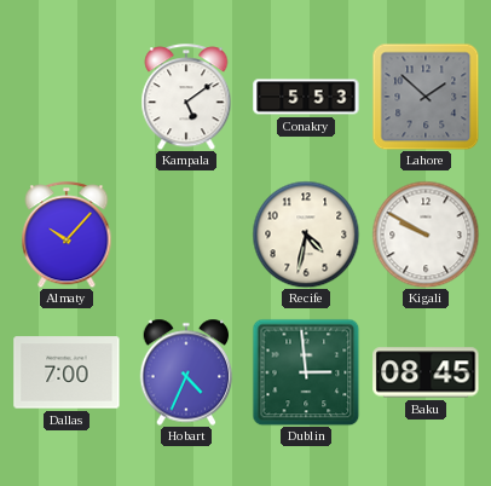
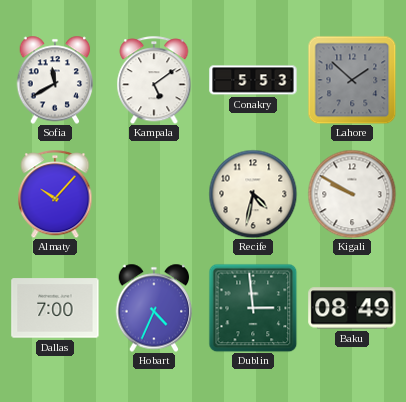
Sofia: none -> 11:40 (55, 80)
Baku: 08:45 -> 08:49 (352, 308)
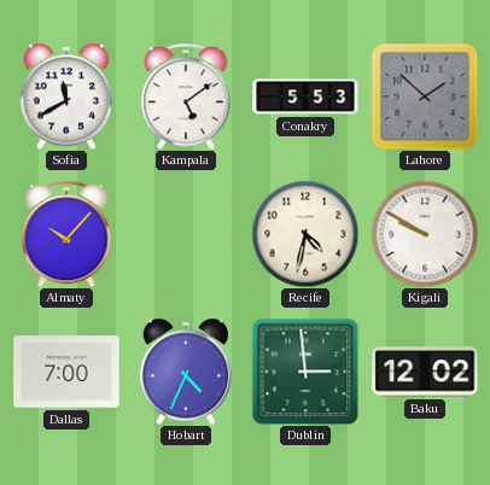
Baku: 08:49 -> 12:02 (425, 372)
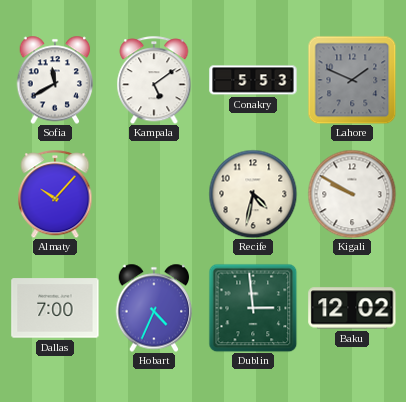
Lahore: 1:52 -> 1:49 (352, 80)
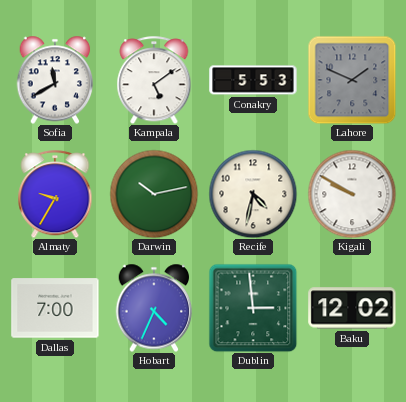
Almaty: 10:07 -> 9:35 (55, 194)
Darwin: none -> 10:13 (154, 194)
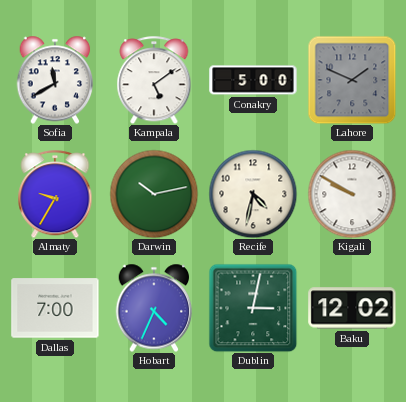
Conakry: 5:53 -> 5:00 (253, 80)
Dublin: 2:59 -> 3:02 (253, 308)
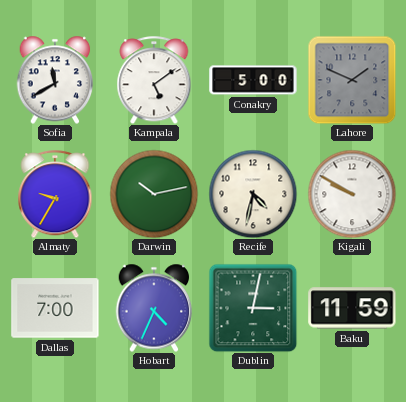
Baku: 12:02 -> 11:59 (352, 308)
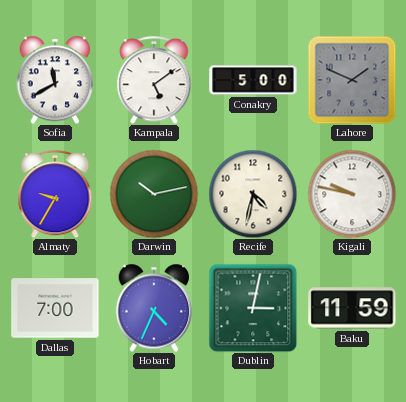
Kigali: 9:50 -> 9:47 (352, 194)
